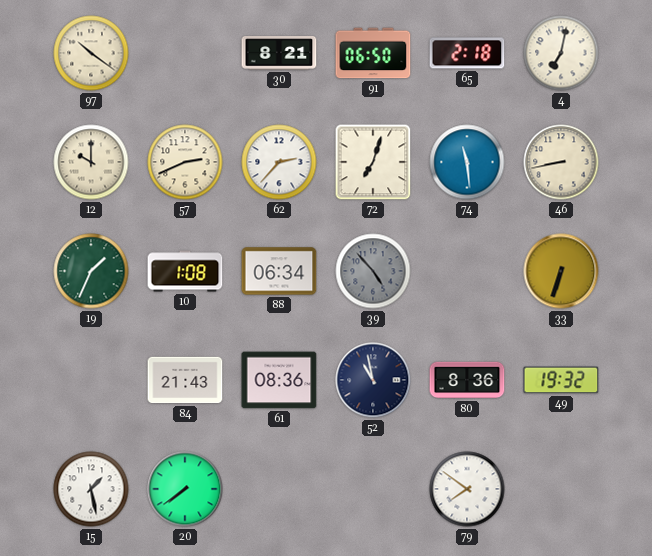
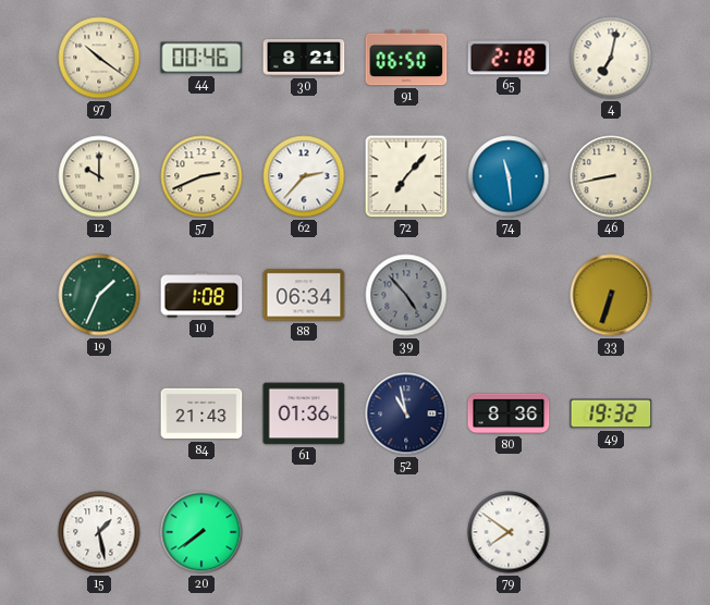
44: none -> 00:46 (201, 58)
72: 7:03 -> 7:07 (406, 176)
61: 08:36 -> 01:36 (304, 413)
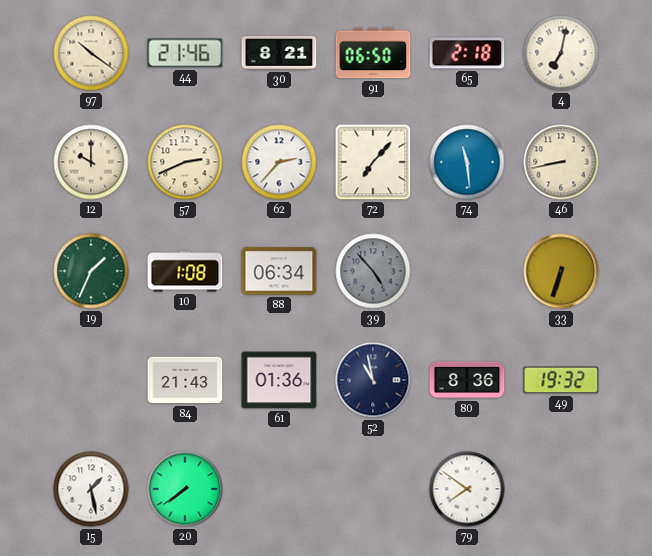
44: 00:46 -> 21:46 (185, 53)
